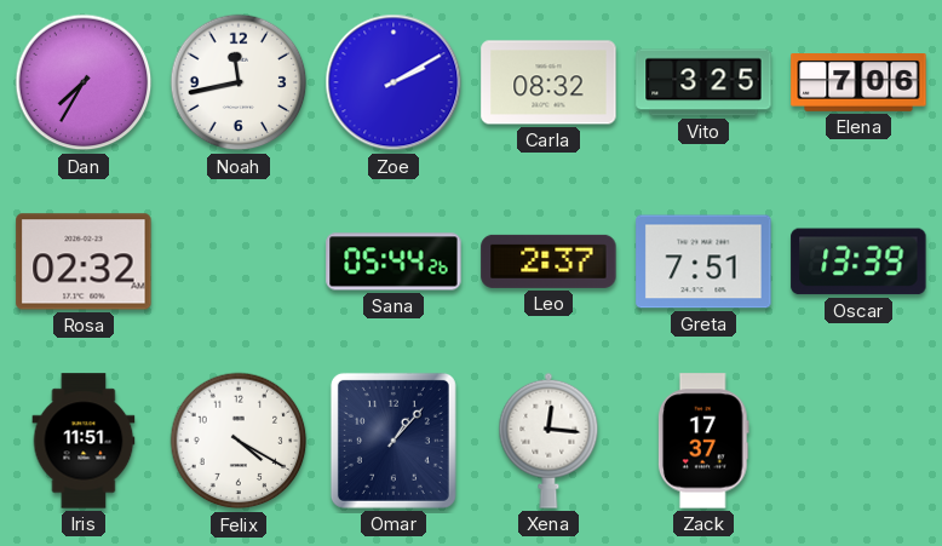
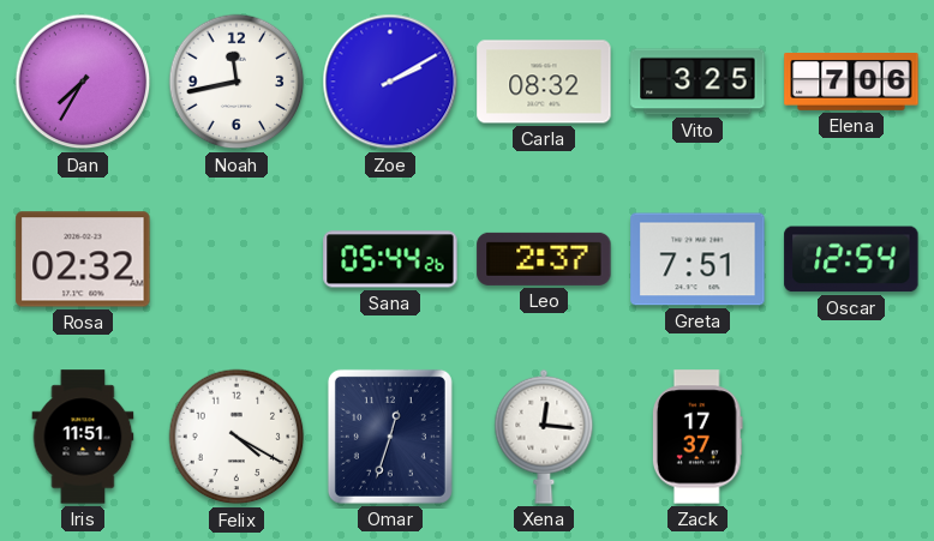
Oscar: 13:39 -> 12:54 (851, 259)
Omar: 1:07 -> 12:33 (390, 437)
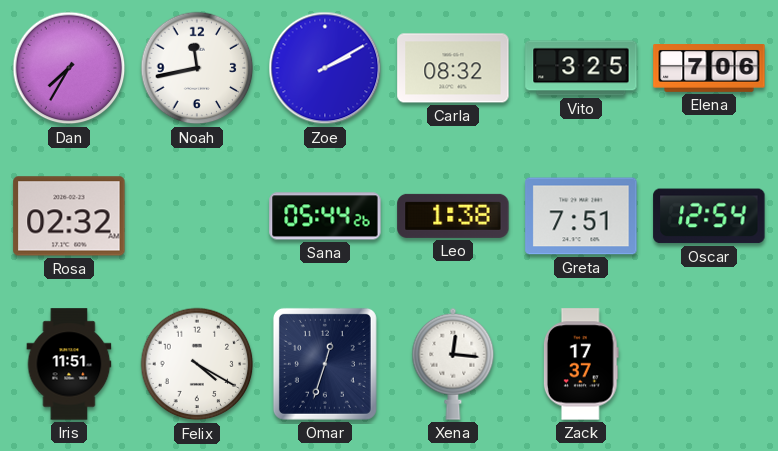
Leo: 2:37 -> 1:38 (453, 216)
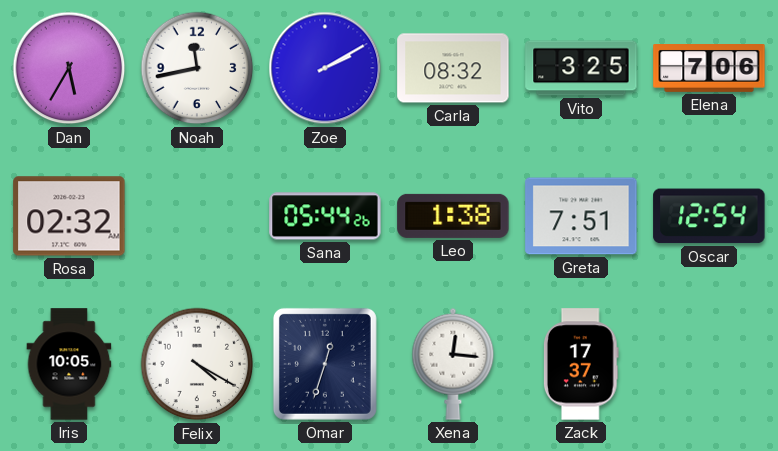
Dan: 7:35 -> 5:35 (69, 68)
Iris: 11:51 -> 10:05 (69, 364)
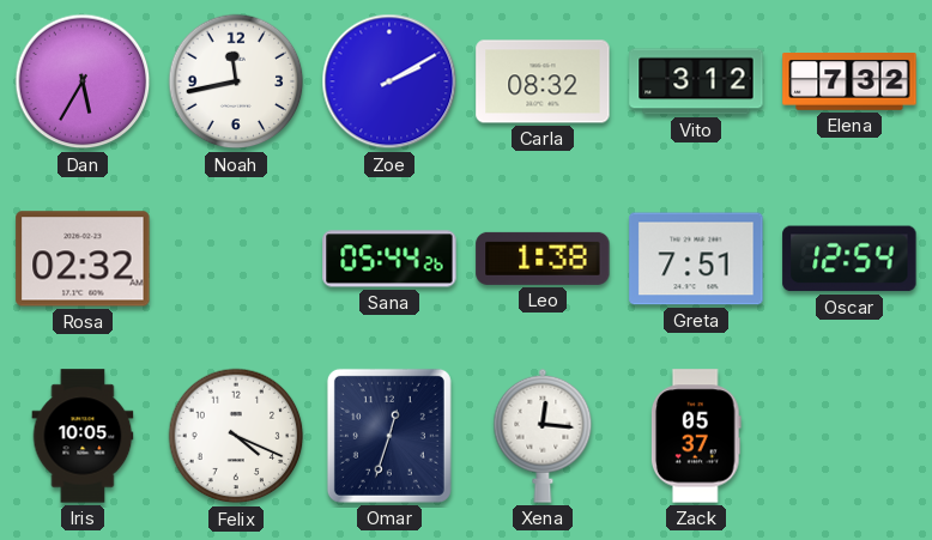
Vito: 3:25 -> 3:12 (696, 81)
Elena: 7:06 -> 7:32 (849, 83)
Felix: 4:20 -> 4:19 (236, 436)
Zack: 17:37 -> 05:37 (696, 436)
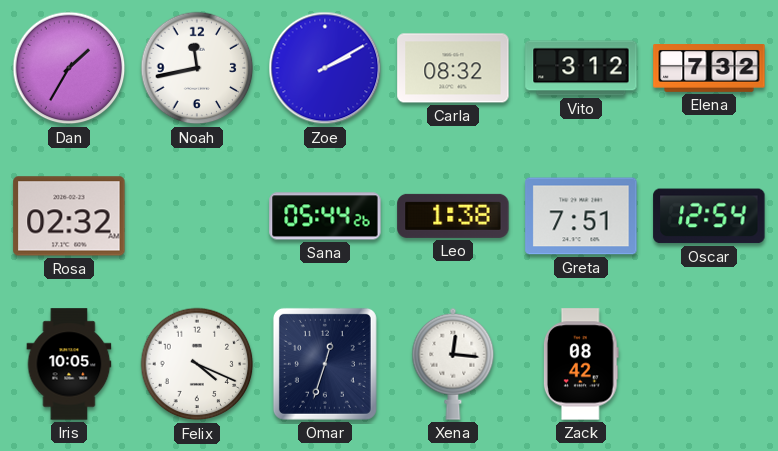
Dan: 5:35 -> 1:35 (69, 68)
Zack: 05:37 -> 08:42 (581, 364)
